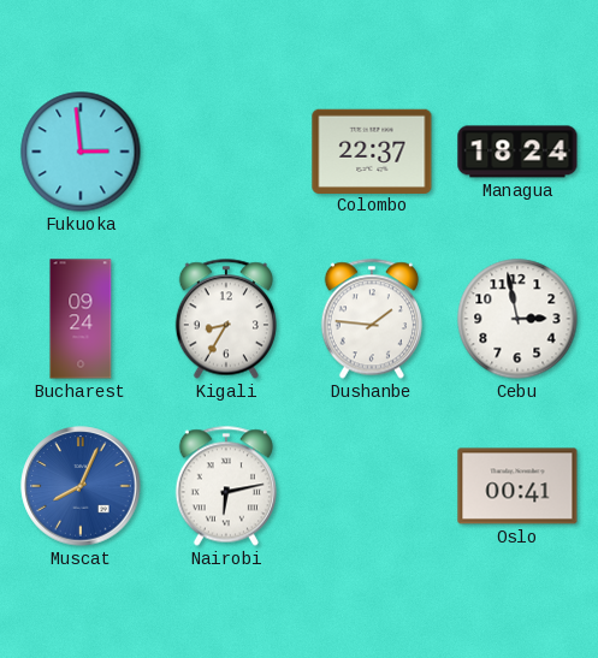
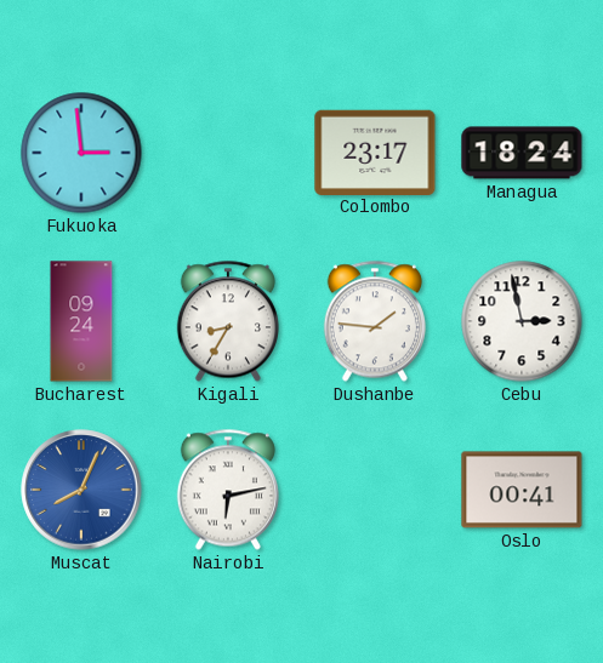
Colombo: 22:37 -> 23:17 (375, 152)
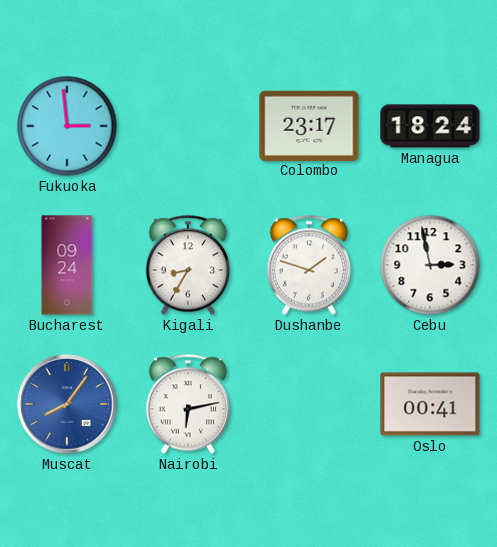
Dushanbe: 1:46 -> 1:48 (309, 265)
Muscat: 8:04 -> 8:06 (67, 404)
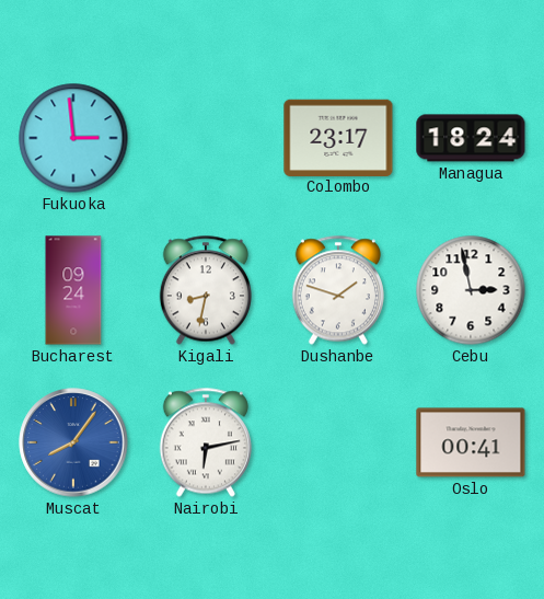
Kigali: 8:35 -> 8:32 (206, 290)
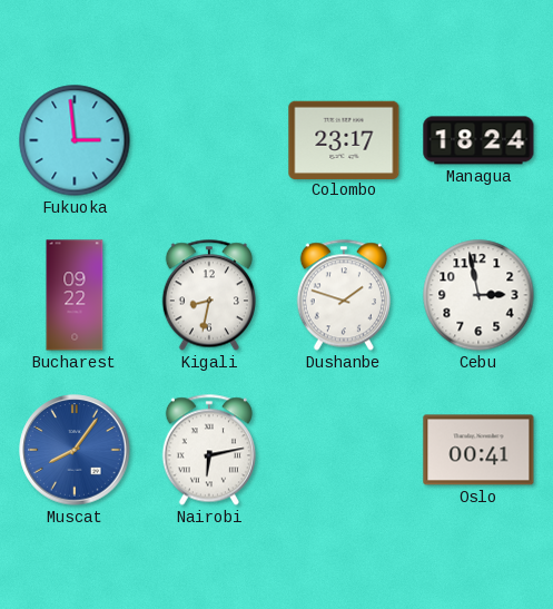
Bucharest: 09:24 -> 09:22 (75, 295)
